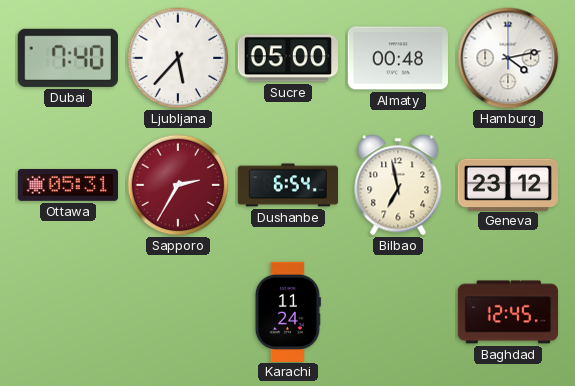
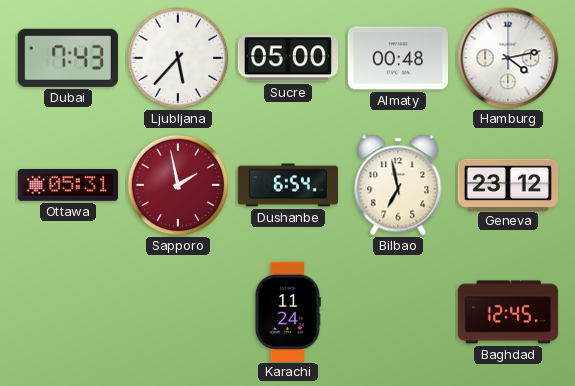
Dubai: 7:40 -> 7:43 (68, 58)
Sapporo: 2:35 -> 1:58 (178, 185)
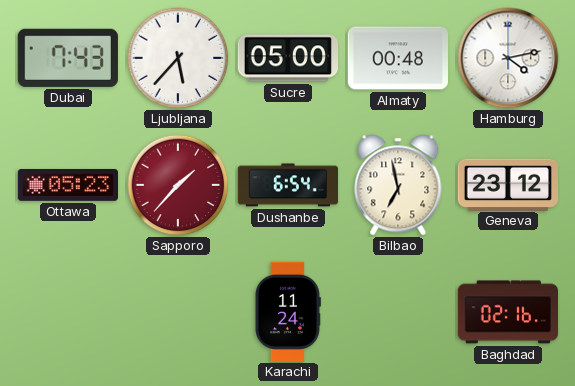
Ottawa: 05:31 -> 05:23 (67, 185)
Sapporo: 1:58 -> 1:37 (178, 185)
Baghdad: 12:45 -> 02:16 (507, 312)
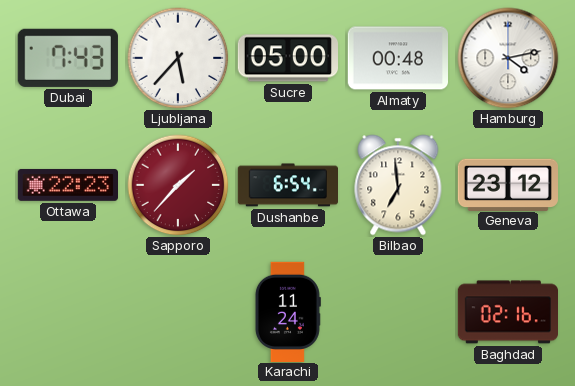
Ottawa: 05:23 -> 22:23 (67, 185)
Bilbao: 6:58 -> 6:59 (398, 185)
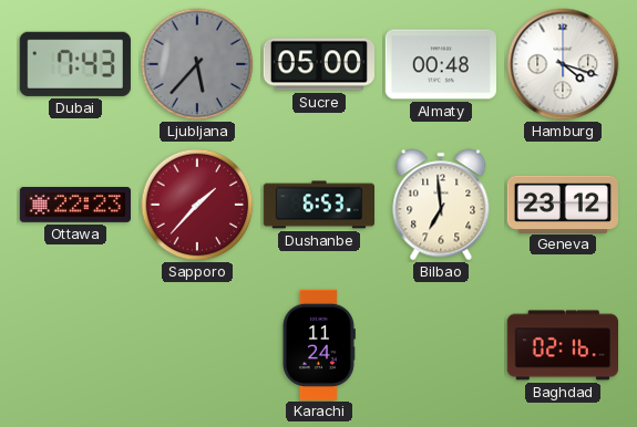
Ljubljana dial: white -> grey (197, 64)
Hamburg: 4:13 -> 4:18 (563, 64)
Dushanbe: 6:54 -> 6:53 (318, 205)
